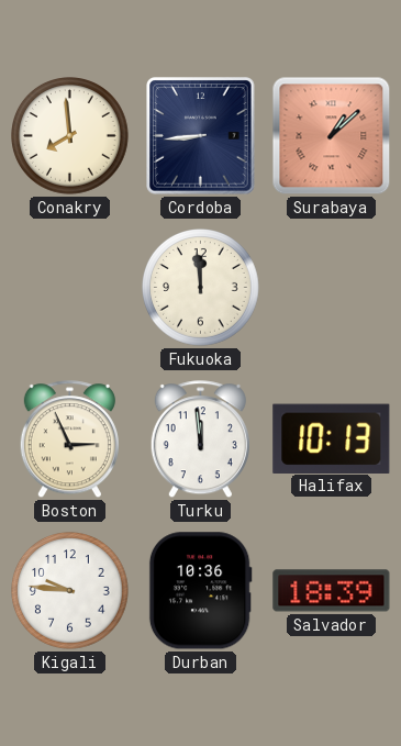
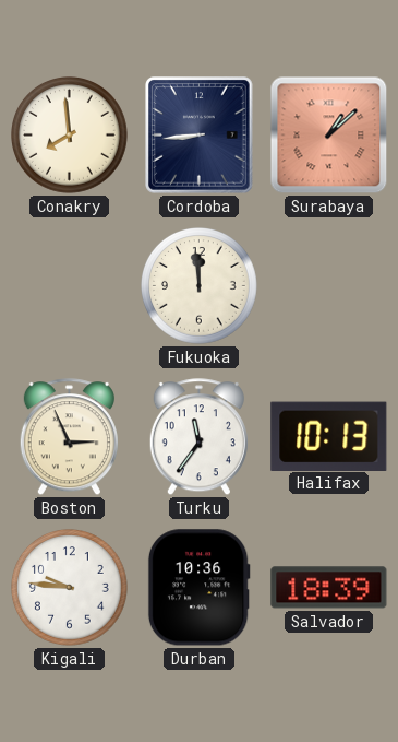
Turku: 11:59 -> 11:36 (198, 437)
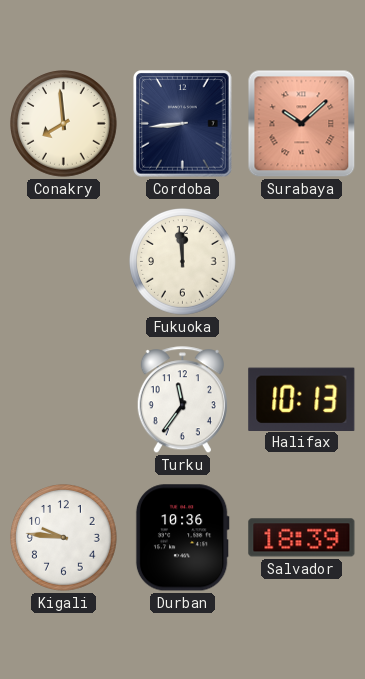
Surabaya: 1:08 -> 10:08 (302, 124)
Boston: 2:56 -> none (69, 437)
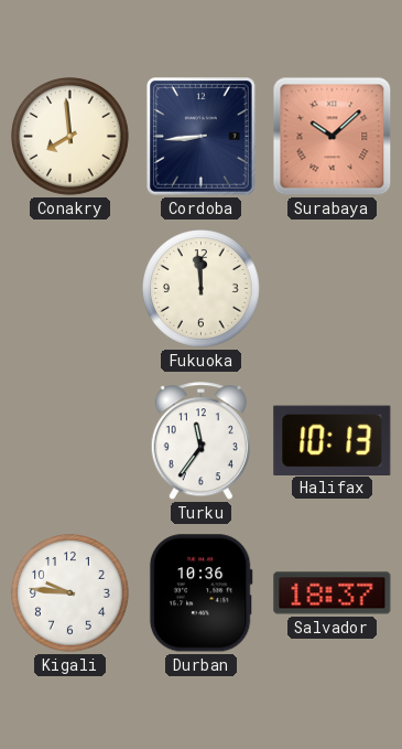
Salvador: 18:39 -> 18:37 (333, 593)
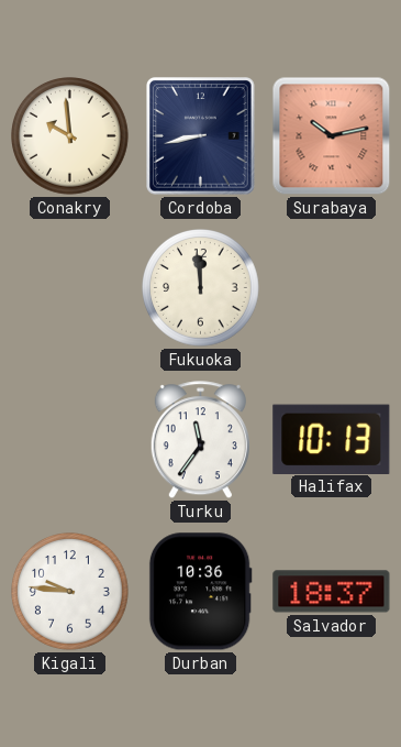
Conakry: 7:59 -> 9:59 (70, 136)
Cordoba: 8:44 -> 8:43 (201, 136)
Surabaya: 10:08 -> 10:13 (332, 136)
